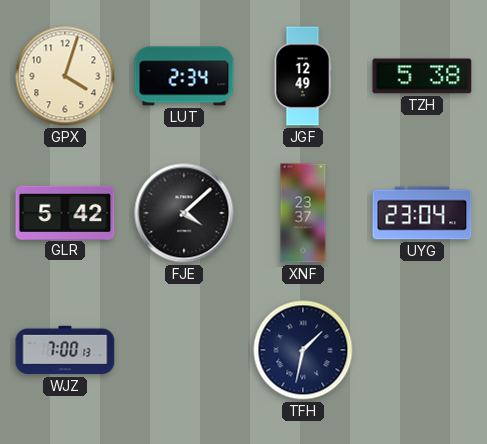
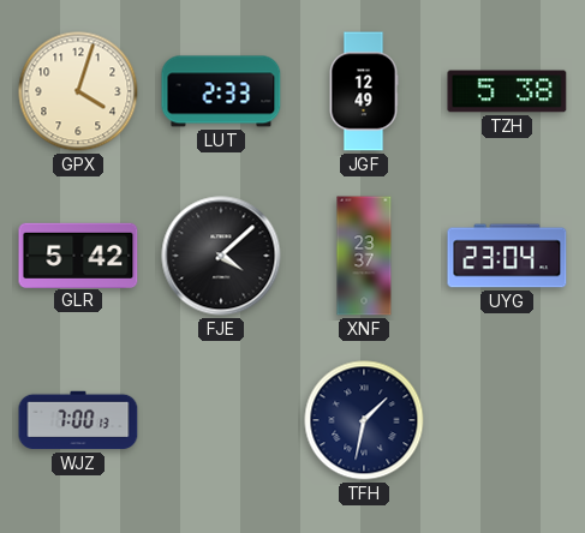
LUT: 2:34 -> 2:33 (221, 91)
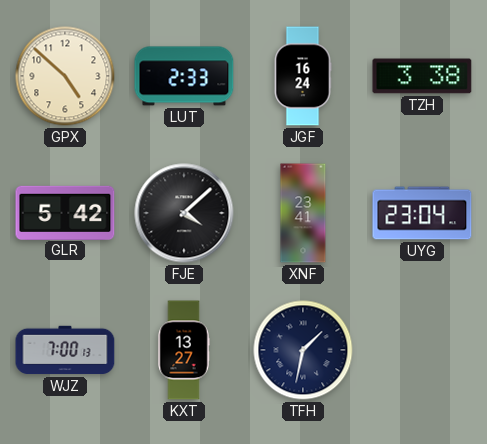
GPX: 4:03 -> 4:52 (65, 76)
JGF: 12:49 -> 16:24 (303, 76)
TZH: 5:38 -> 3:38 (422, 76)
XNF: 23:37 -> 23:41 (303, 213)
KXT: none -> 13:27 (184, 350)
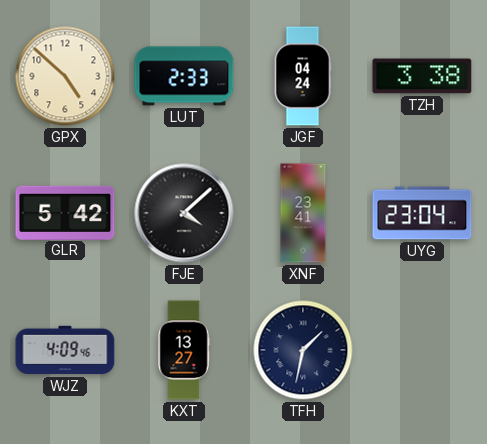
JGF: 16:24 -> 04:24 (303, 76)
WJZ: 7:00 -> 4:09 (65, 350)
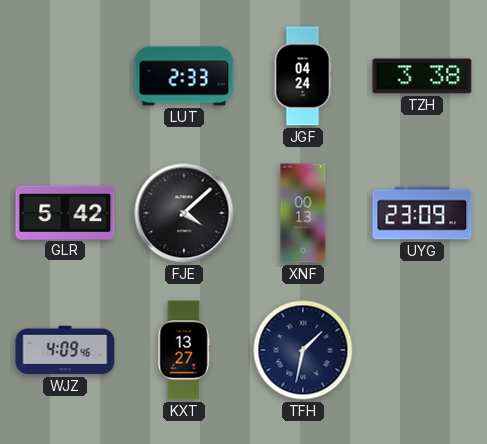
GPX: 4:52 -> none (65, 76)
XNF: 23:41 -> 00:13 (303, 213)
UYG: 23:04 -> 23:09 (422, 213)
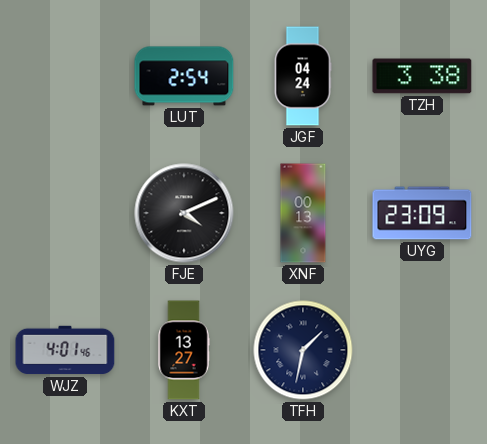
LUT: 2:33 -> 2:54 (184, 76)
GLR: 5:42 -> none (65, 212)
FJE: 4:08 -> 4:11 (184, 213)
WJZ: 4:09 -> 4:01 (65, 350)
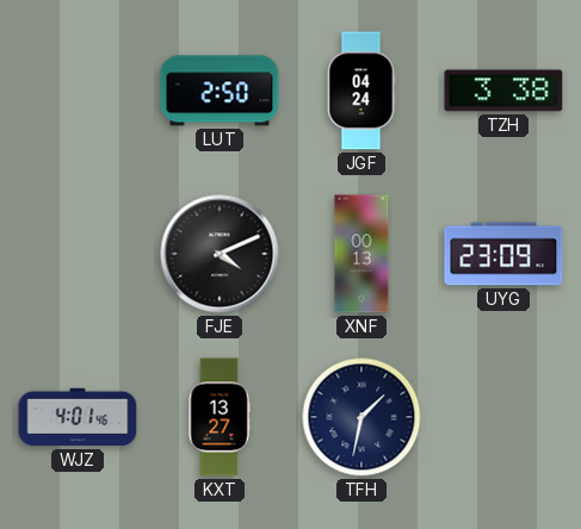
LUT: 2:54 -> 2:50 (220, 91)
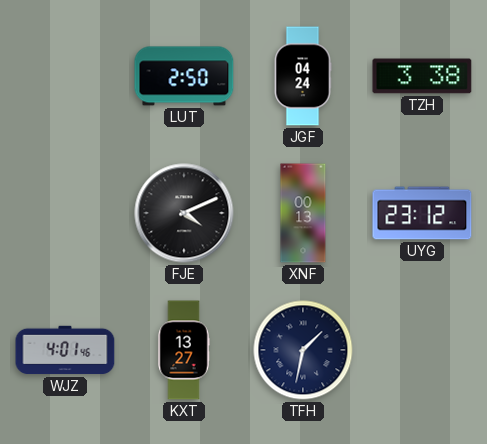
UYG: 23:09 -> 23:12 (422, 213)
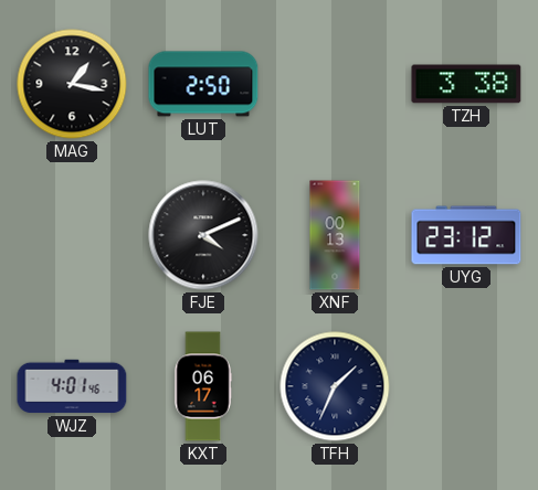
MAG: none -> 1:17 (72, 84)
JGF: 04:24 -> none (303, 76)
KXT: 13:27 -> 06:17 (203, 386)
TFH: 1:32 -> 1:34 (335, 386)
